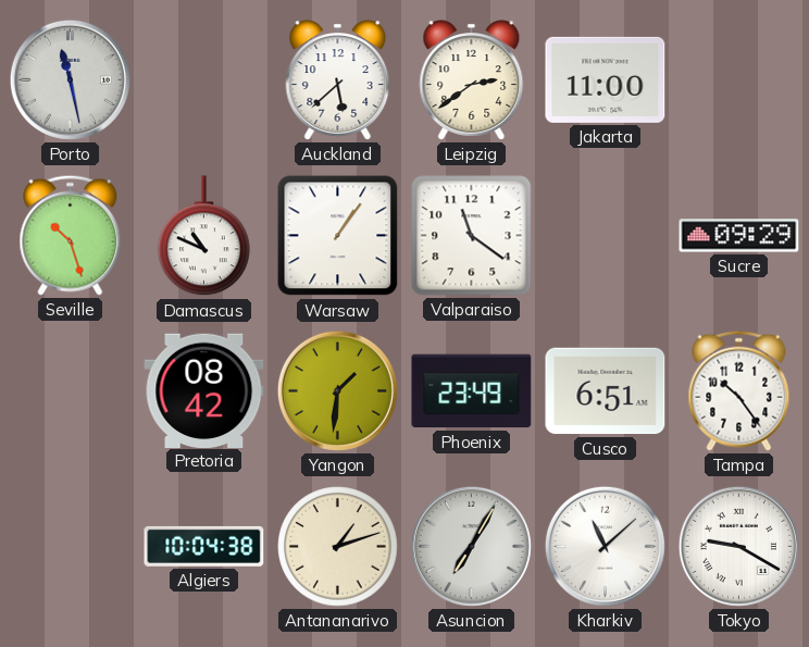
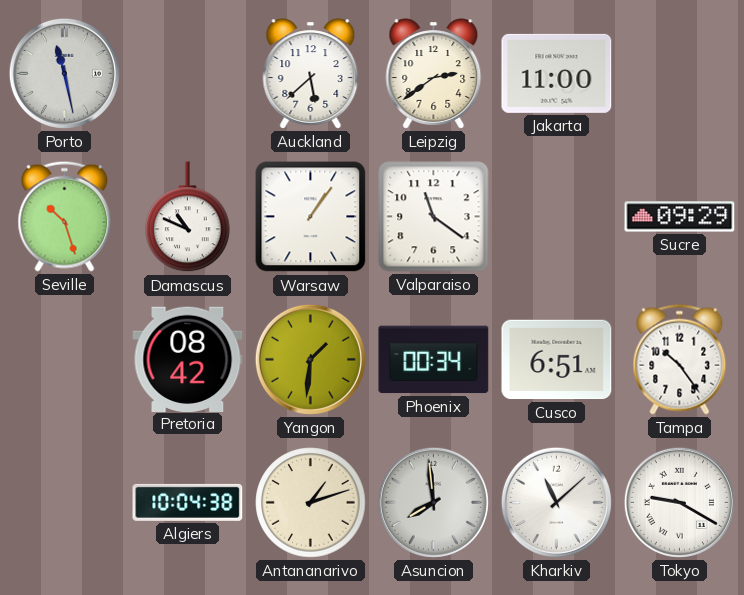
Phoenix: 23:49 -> 00:34 (434, 360)
Asuncion: 7:05 -> 7:59 (433, 502)
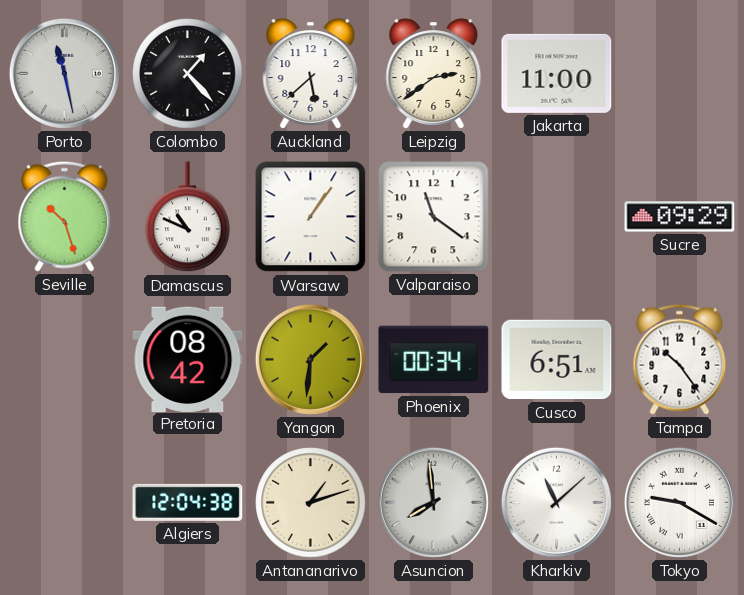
Colombo: none -> 1:23 (188, 74)
Algiers: 10:04 -> 12:04 (188, 502)
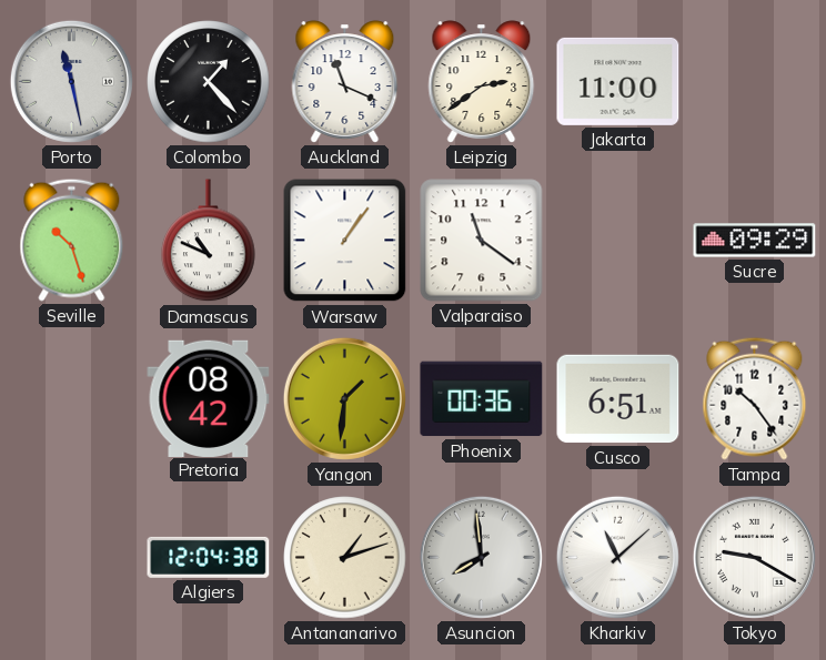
Auckland: 5:38 -> 11:19 (345, 82)
Phoenix: 00:34 -> 00:36 (482, 399)
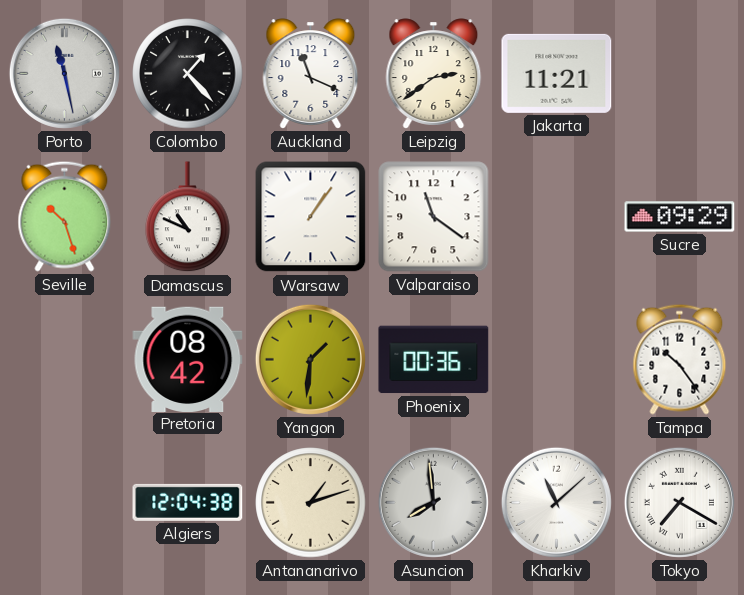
Jakarta: 11:00 -> 11:21 (557, 73)
Cusco: 6:51 -> none (618, 399)
Tokyo: 9:20 -> 7:20 (679, 502)
